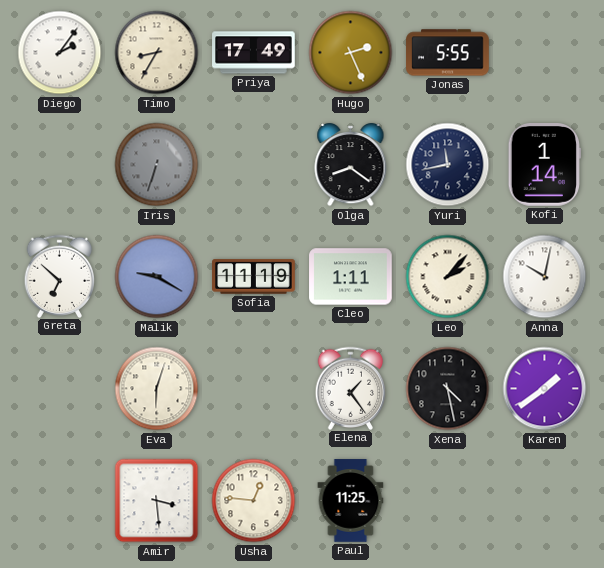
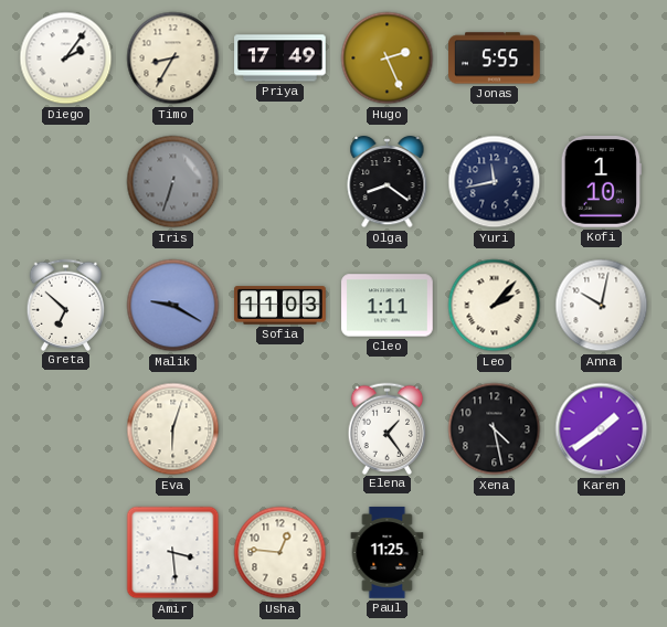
Kofi: 1:14 -> 1:10 (601, 182)
Sofia: 11:19 -> 11:03 (280, 306)
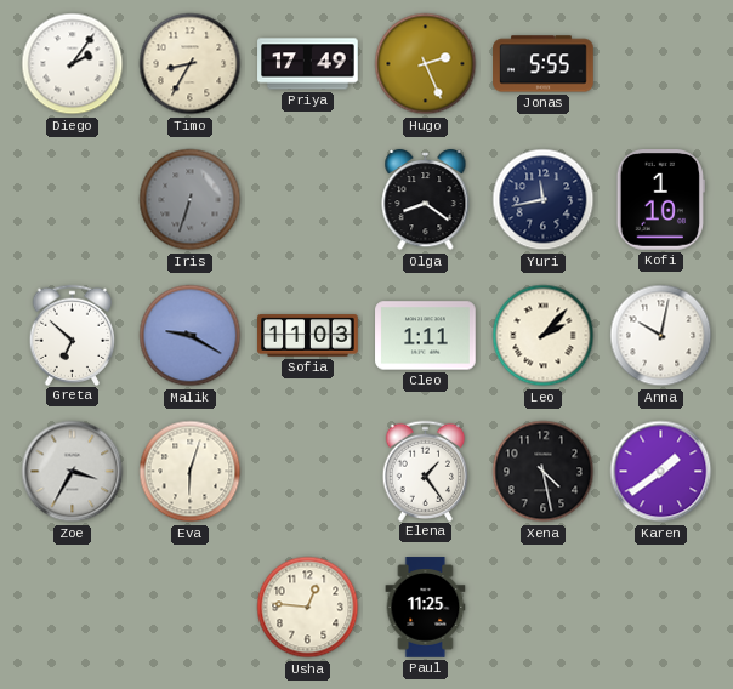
Zoe: none -> 3:35 (73, 472)
Amir: 3:29 -> none (173, 553)
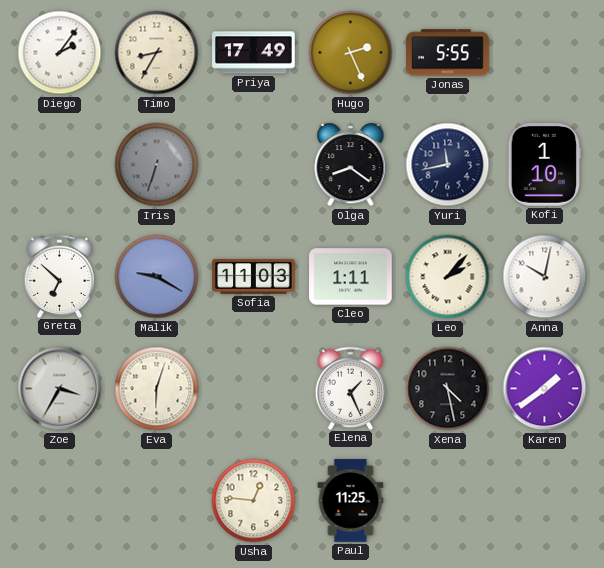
Elena: 1:24 -> 1:26 (351, 388)
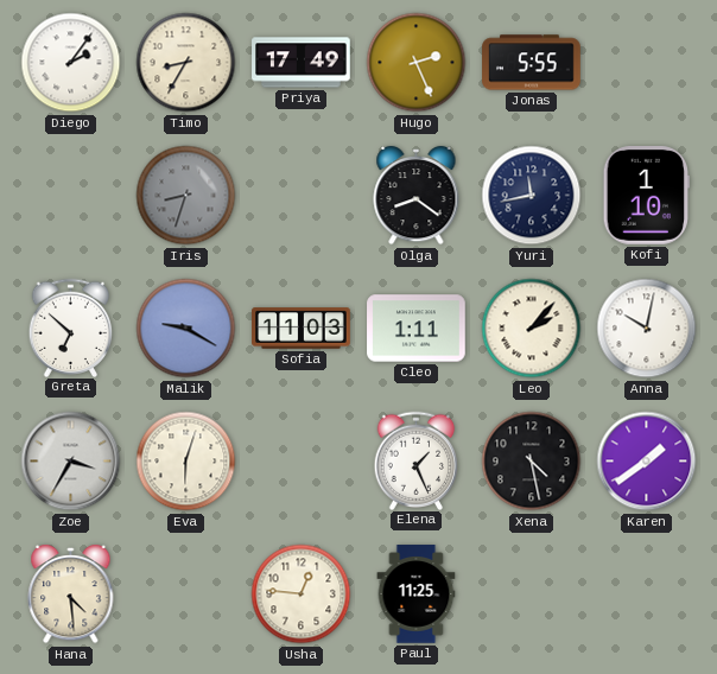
Iris: 6:33 -> 8:33 (186, 196)
Hana: none -> 4:29 (71, 594)
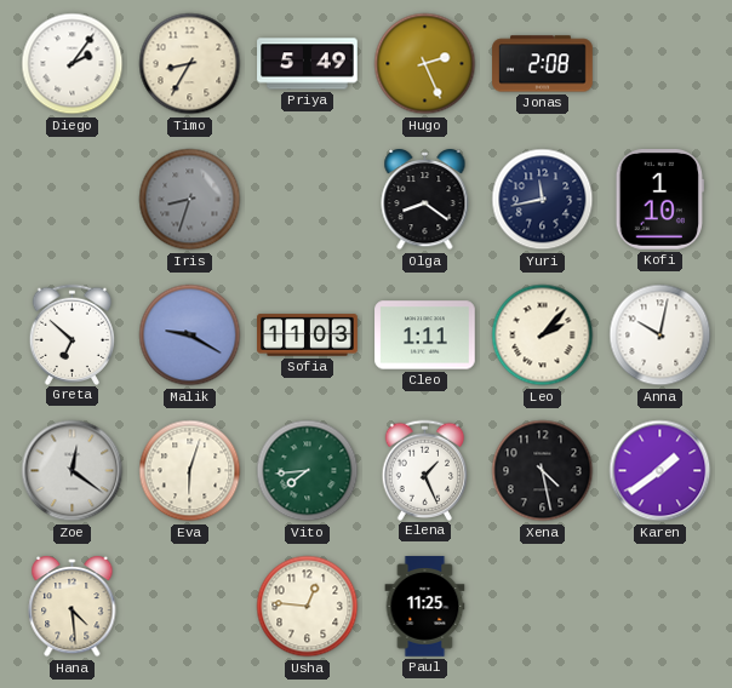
Priya: 17:49 -> 5:49 (308, 64)
Jonas: 5:55 -> 2:08 (543, 64)
Zoe: 3:35 -> 12:21 (73, 471)
Vito: none -> 7:44 (308, 471)
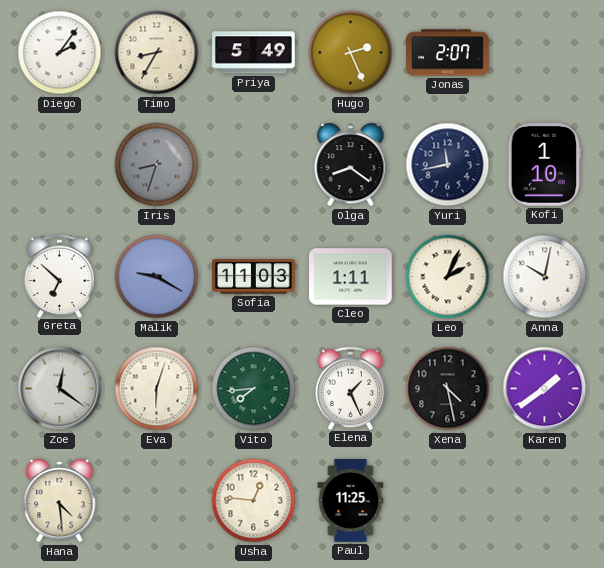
Jonas: 2:08 -> 2:07 (448, 53)
Leo: 2:07 -> 2:04 (448, 277)
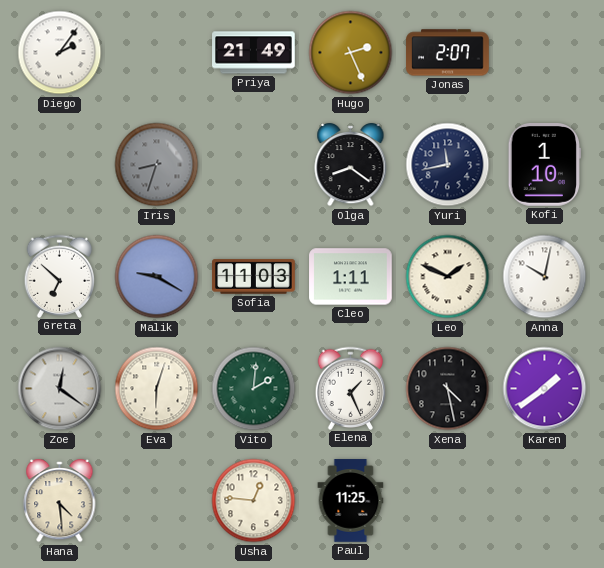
Timo: 8:35 -> none (157, 53)
Priya: 5:49 -> 21:49 (254, 53)
Leo: 2:04 -> 1:49 (448, 277)
Vito: 7:44 -> 2:01 (254, 389)
